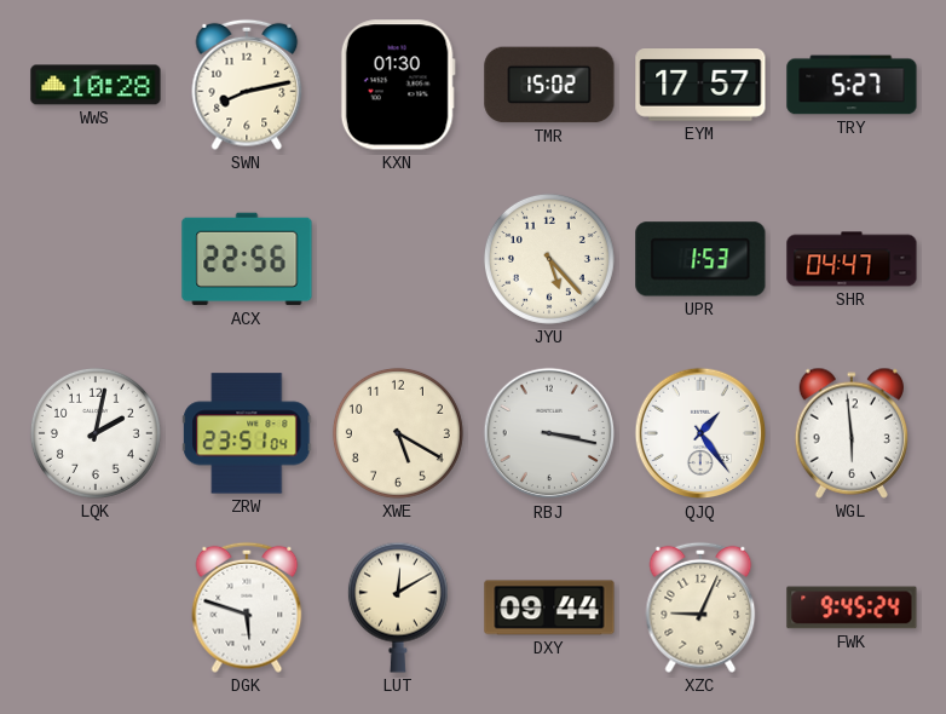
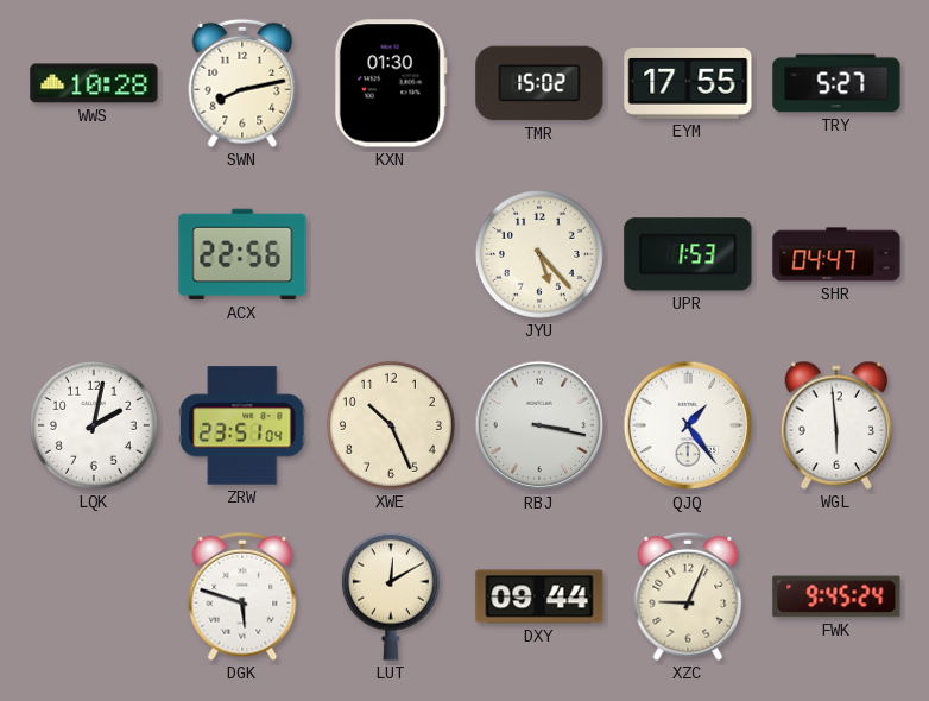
EYM: 17:57 -> 17:55 (688, 83)
XWE: 5:20 -> 10:26 (391, 425)
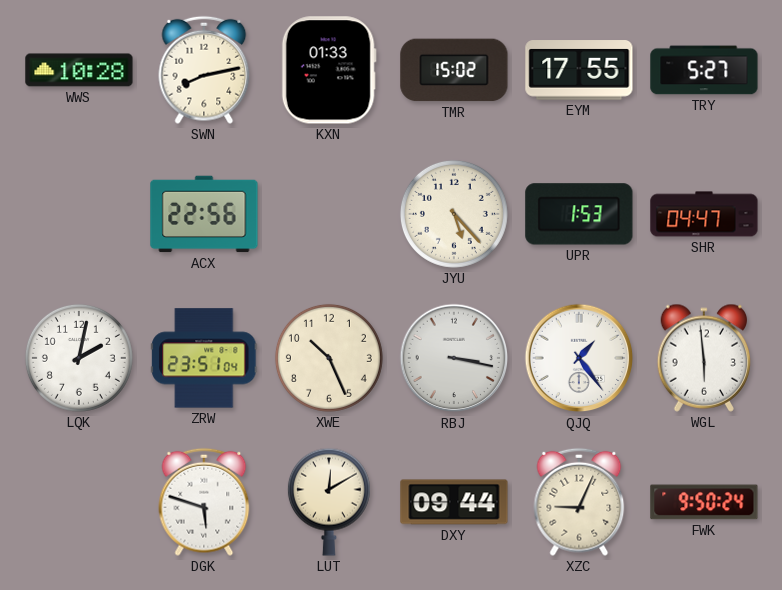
KXN: 01:30 -> 01:33 (329, 70)
FWK: 9:45 -> 9:50 (704, 502)
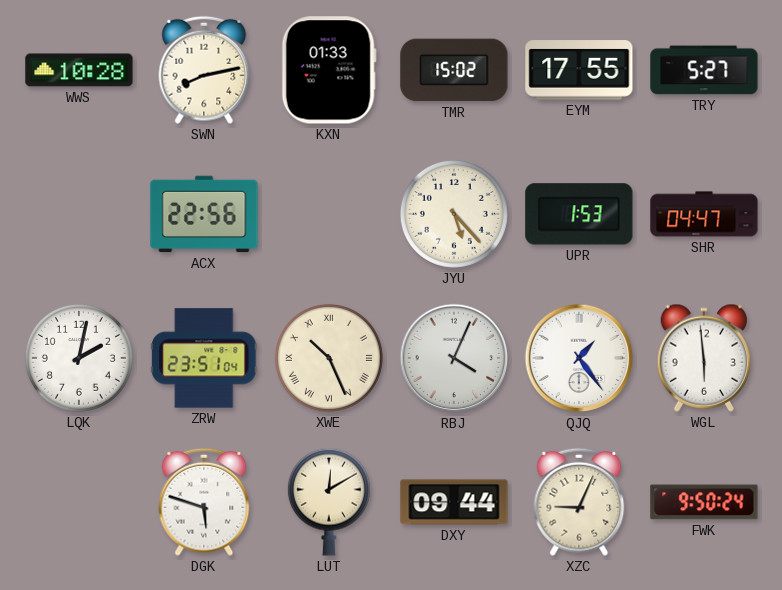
XWE numerals: Arabic -> Roman (329, 358)
RBJ: 3:17 -> 4:04 (454, 358)
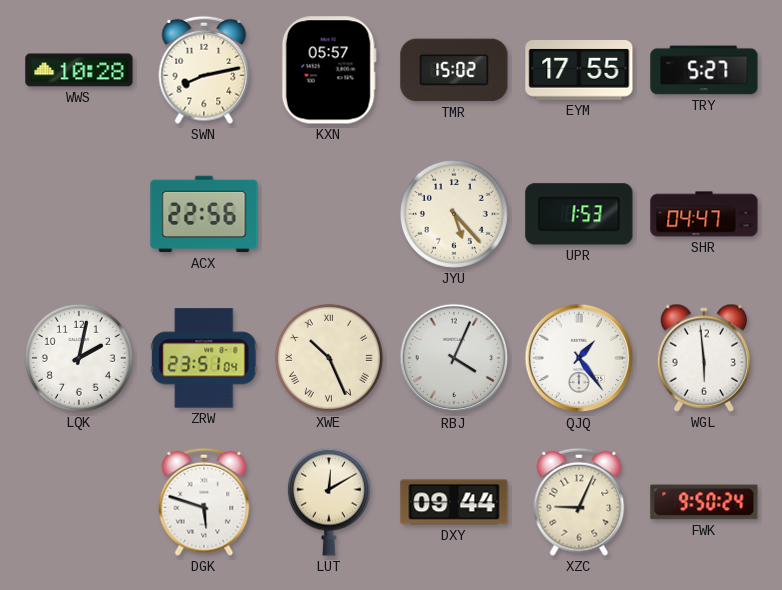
KXN: 01:33 -> 05:57 (329, 70)
